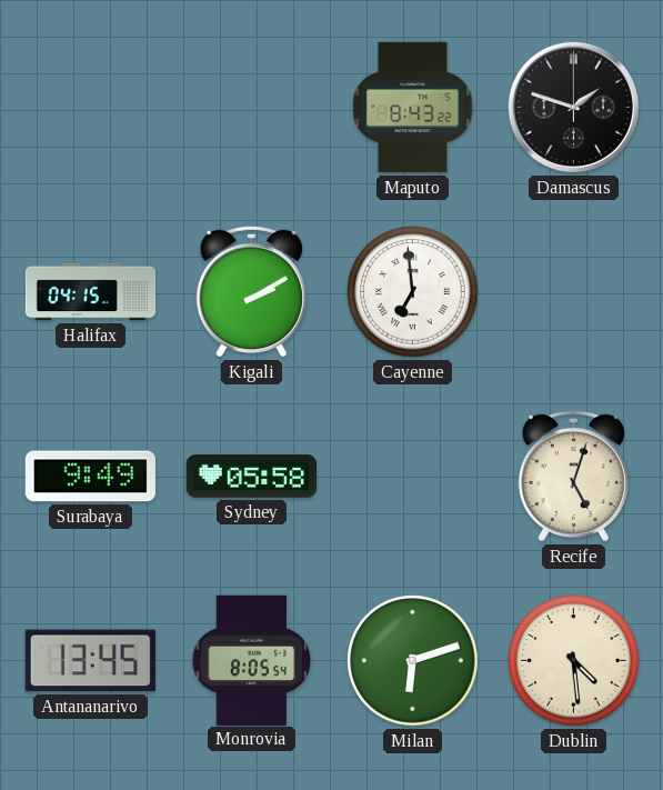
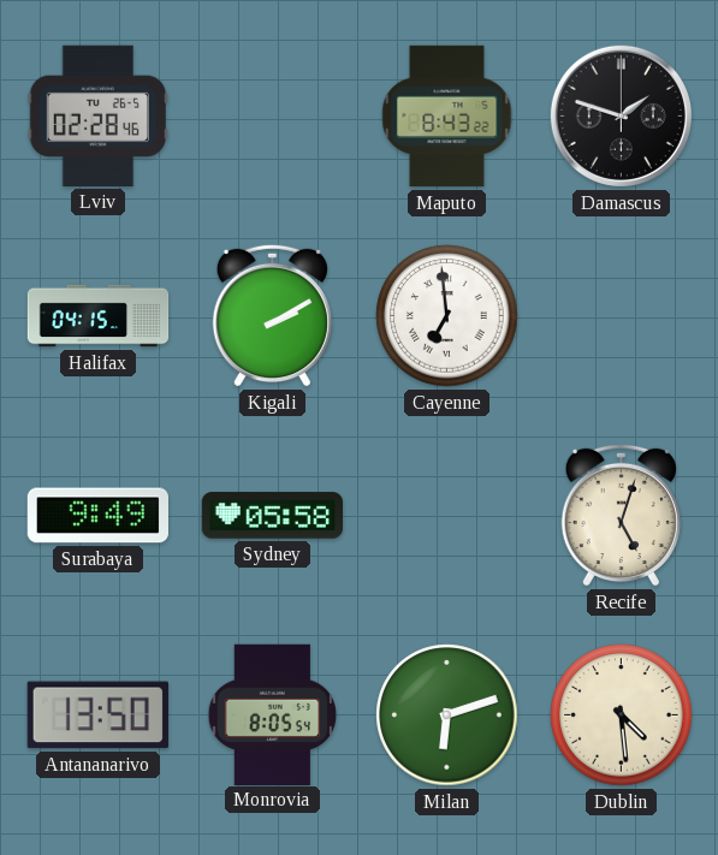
Lviv: none -> 02:28 (97, 115)
Antananarivo: 13:45 -> 13:50 (97, 716)
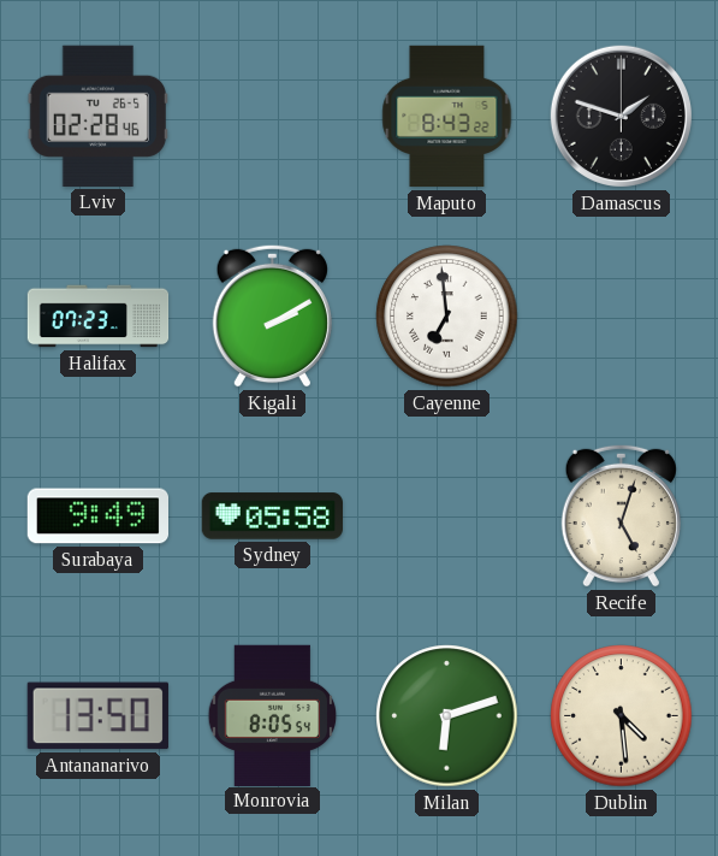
Halifax: 04:15 -> 07:23 (99, 317)
